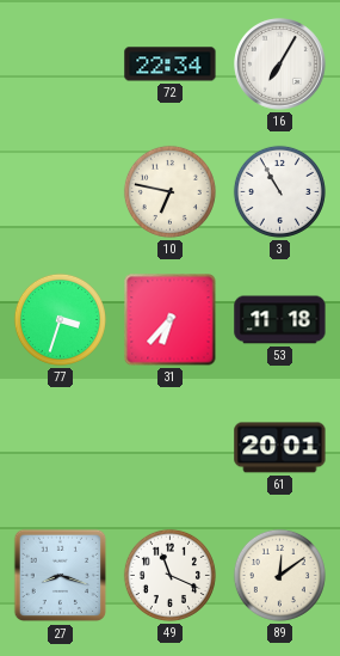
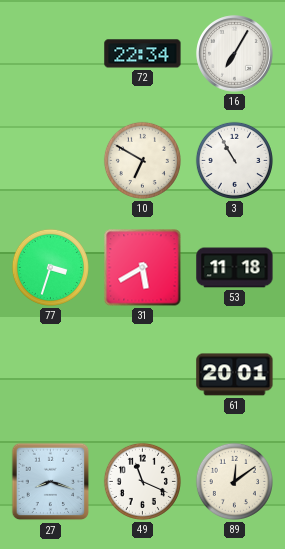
10: 6:47 -> 6:50 (142, 160)
31: 6:37 -> 5:40 (143, 268)
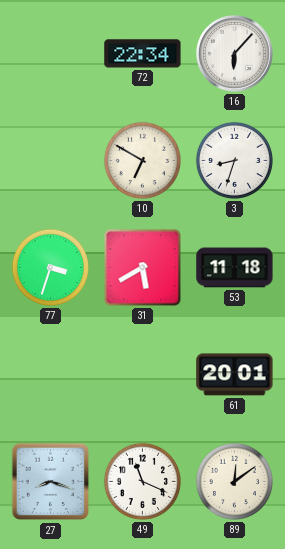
16: 7:05 -> 6:07 (235, 54)
3: 10:55 -> 8:33 (234, 160)
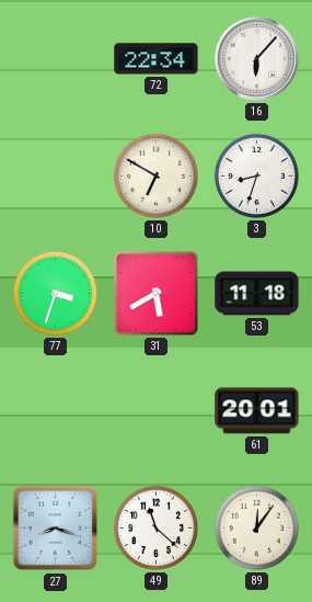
49: 11:19 -> 11:22 (155, 527)
89: 12:09 -> 12:06 (256, 527)
